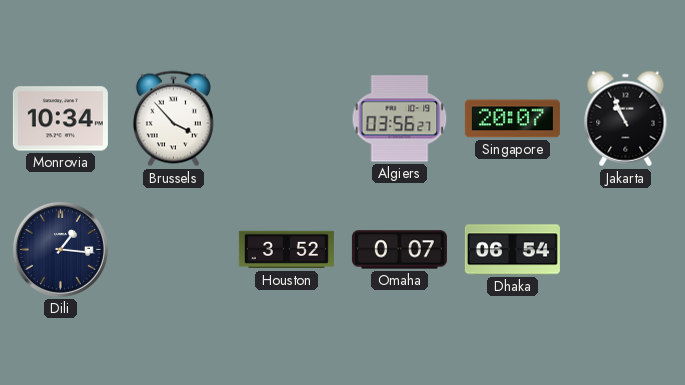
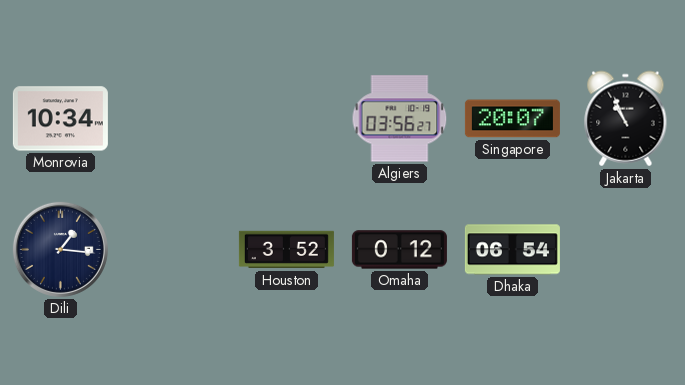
Brussels: 3:53 -> none (173, 119)
Omaha: 0:07 -> 0:12 (399, 250)
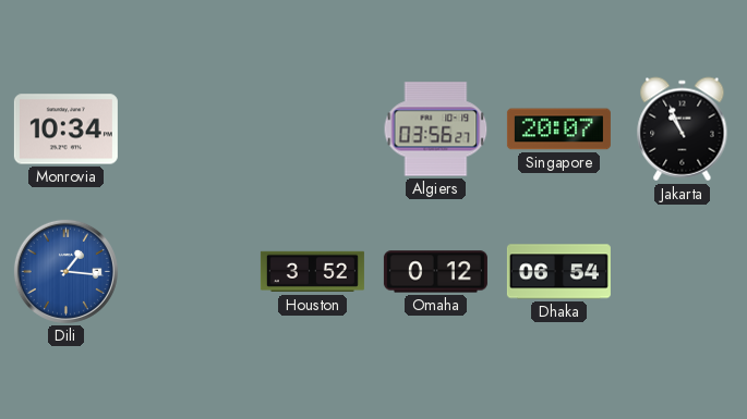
Dili dial: navy -> blue (65, 271)
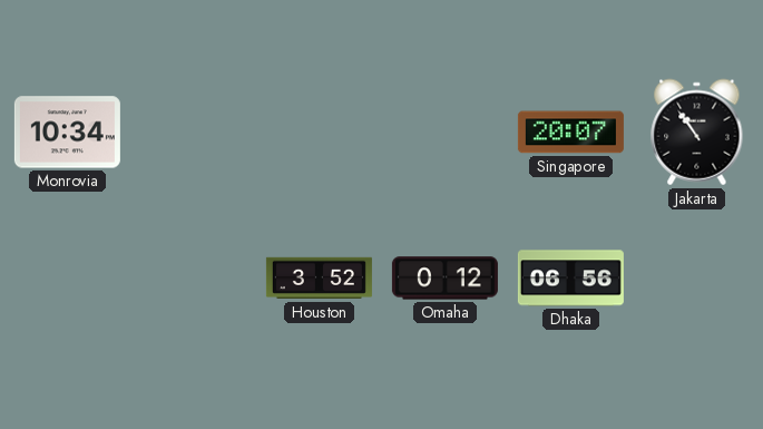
Algiers: 03:56 -> none (436, 130)
Jakarta: 10:56 -> 10:54 (697, 133)
Dili: 1:16 -> none (65, 271)
Dhaka: 06:54 -> 06:56 (570, 279)
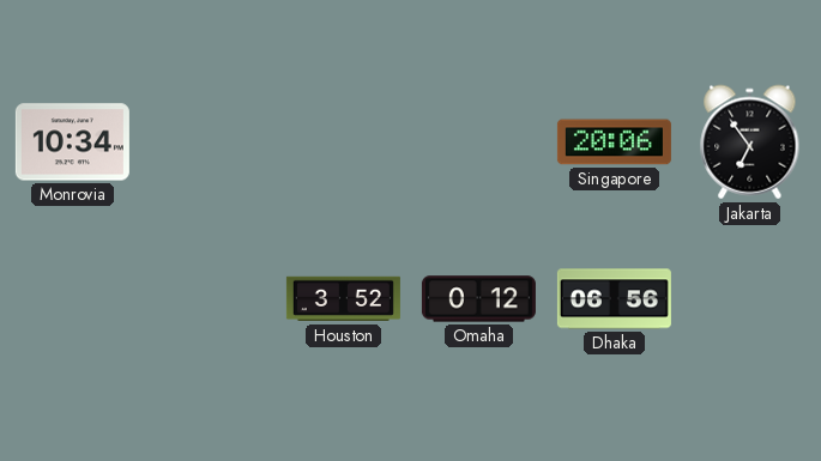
Singapore: 20:07 -> 20:06 (614, 142)
Jakarta: 10:54 -> 6:54 (750, 142)
